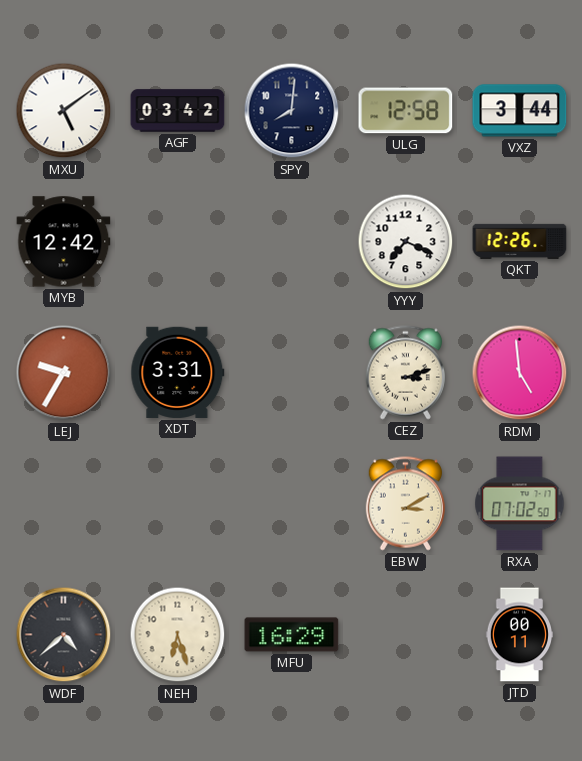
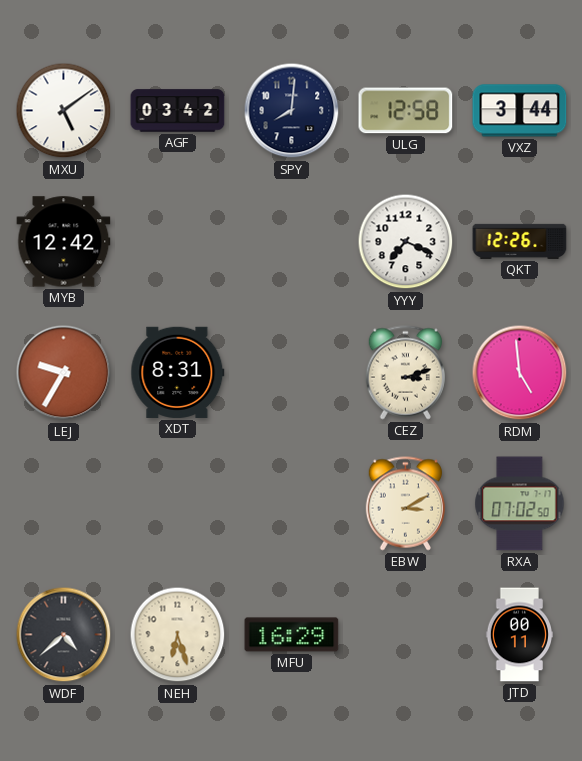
XDT: 3:31 -> 8:31 (178, 372)
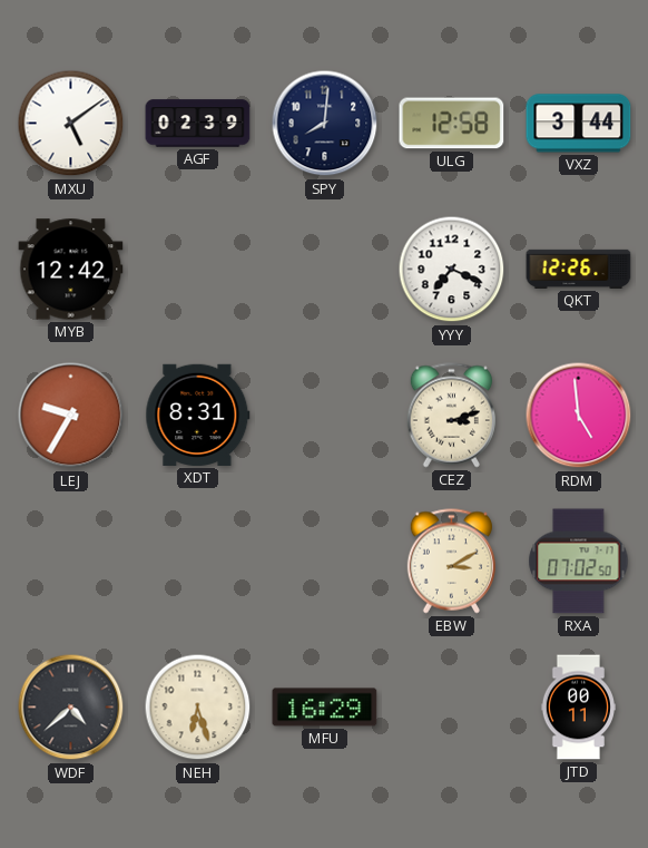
AGF: 03:42 -> 02:39 (198, 124)
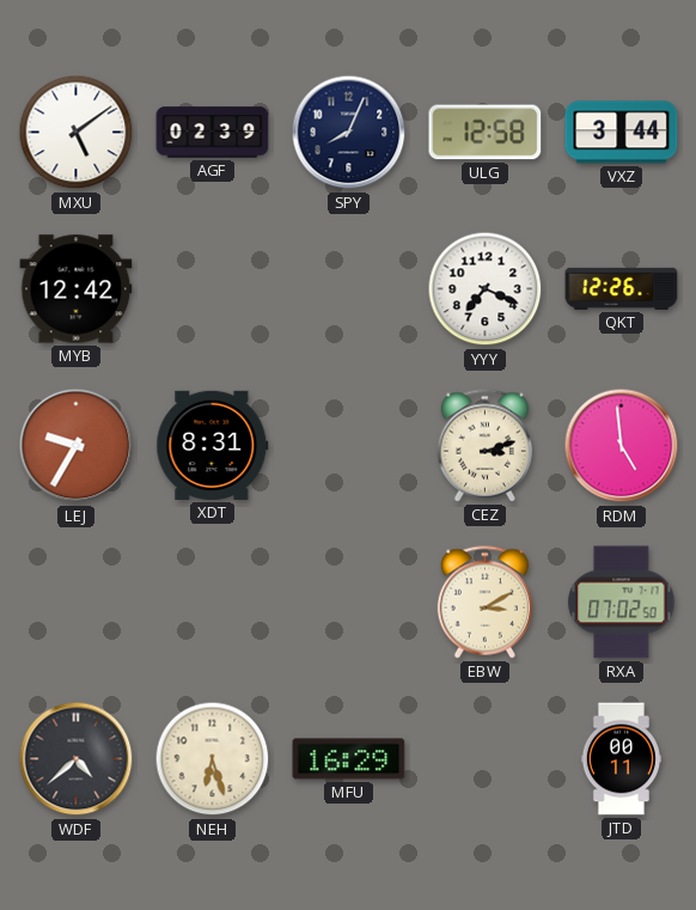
SPY: 8:01 -> 8:04 (349, 133)
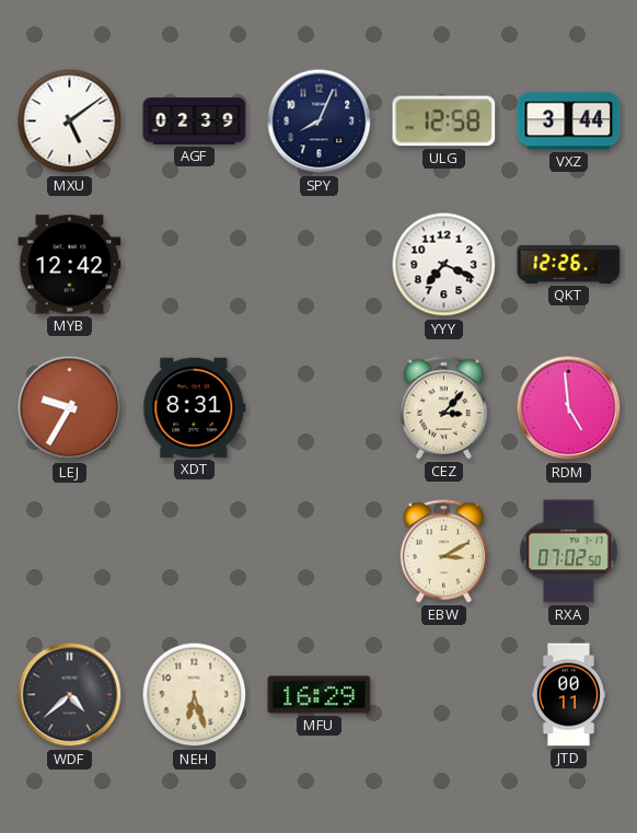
CEZ: 3:12 -> 3:07 (443, 408)
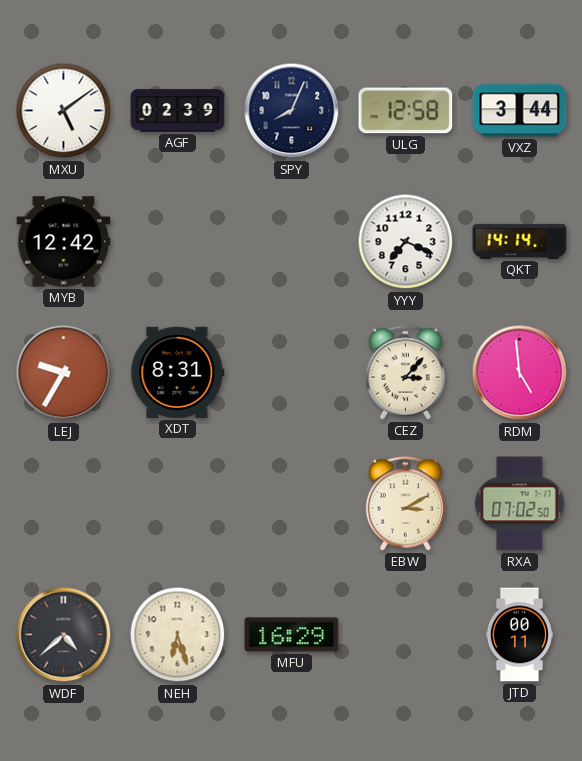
QKT: 12:26 -> 14:14 (520, 241)
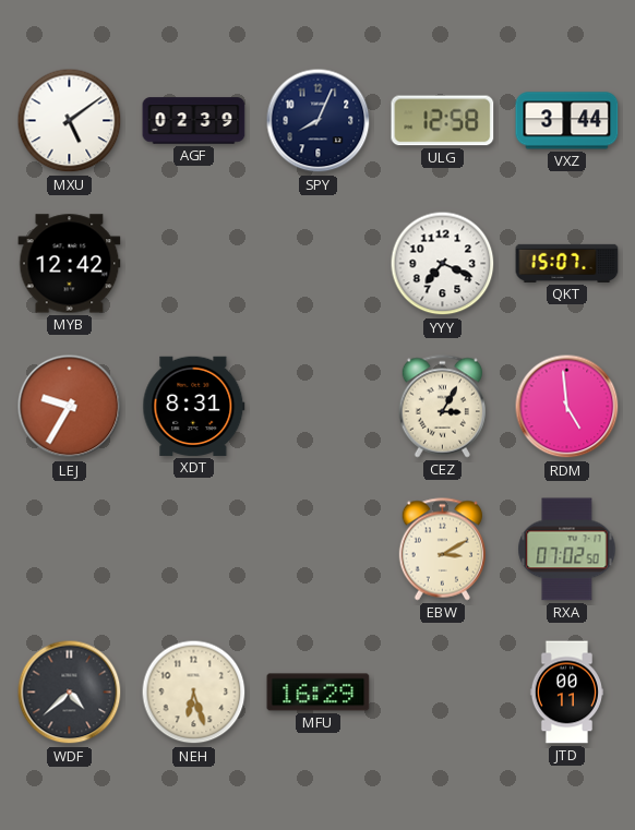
QKT: 14:14 -> 15:07 (567, 263)
CEZ: 3:07 -> 3:05 (442, 407)
